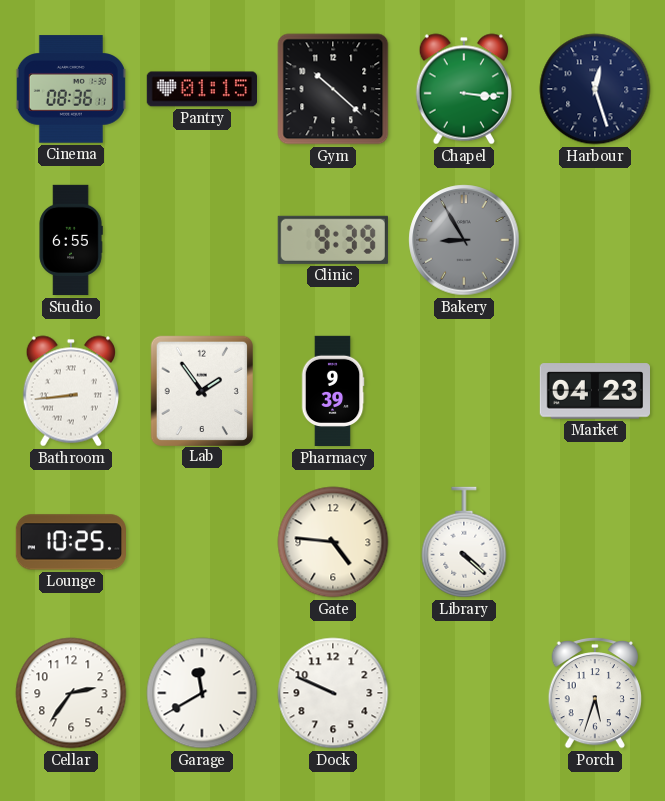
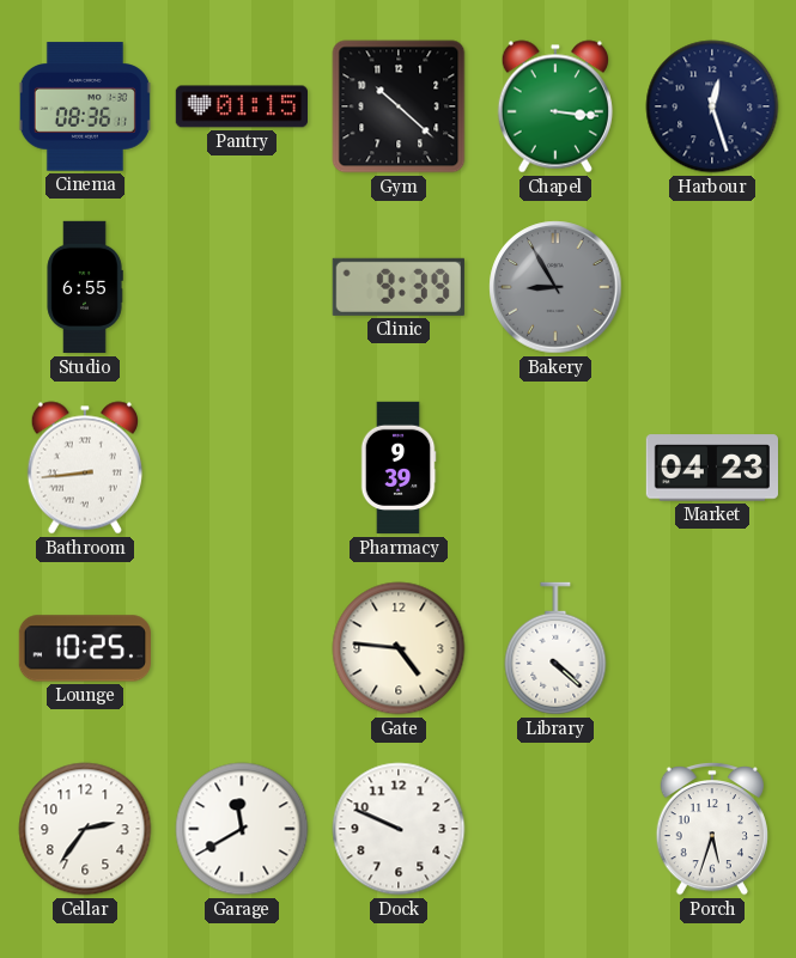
Lab: 1:54 -> none (202, 390)
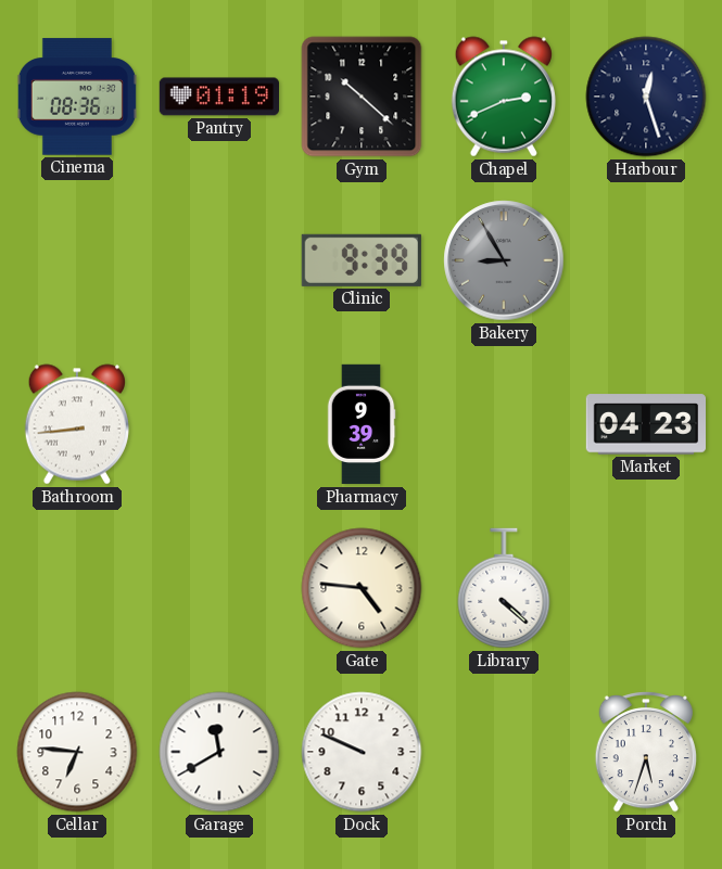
Pantry: 01:15 -> 01:19 (218, 97)
Chapel: 3:16 -> 2:41 (504, 97)
Studio: 6:55 -> none (85, 287)
Lounge: 10:25 -> none (84, 648)
Cellar: 2:36 -> 6:46 (77, 752)
